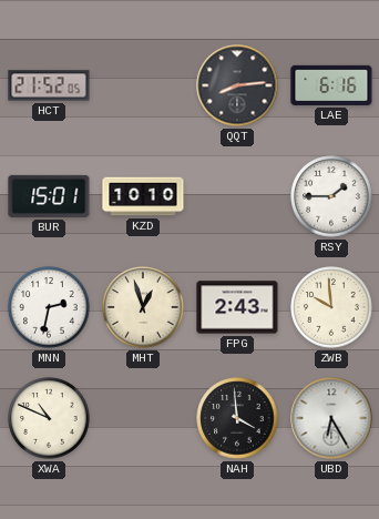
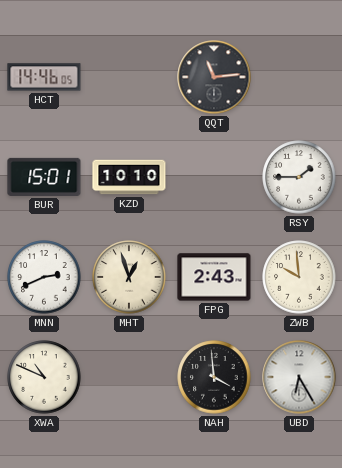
HCT: 21:52 -> 14:46 (44, 77)
QQT: 8:14 -> 11:14 (214, 77)
LAE: 6:16 -> none (331, 85)
MNN: 2:32 -> 2:41 (44, 277)
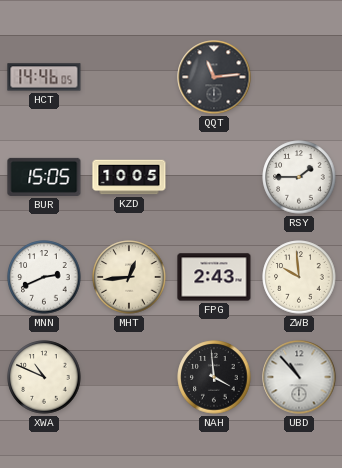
BUR: 15:01 -> 15:05 (44, 177)
KZD: 10:10 -> 10:05 (129, 177)
MHT: 12:57 -> 12:44 (129, 277)
UBD: 6:25 -> 10:53 (299, 377)
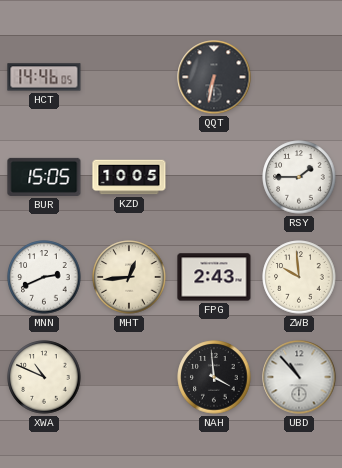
QQT: 11:14 -> 6:32 (214, 77)
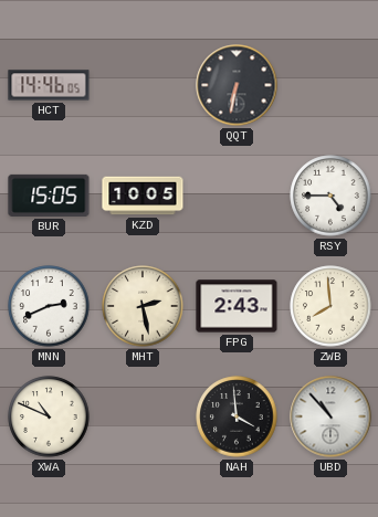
RSY: 1:45 -> 4:45 (330, 196)
MHT: 12:44 -> 2:28 (143, 306)
ZWB: 9:59 -> 7:59 (330, 306)
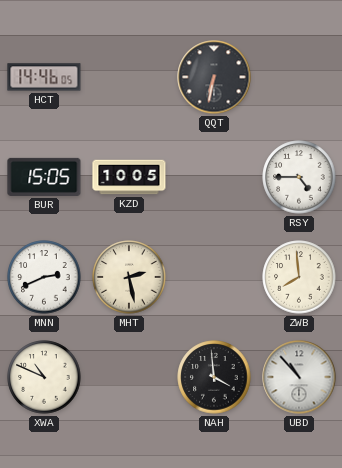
FPG: 2:43 -> none (237, 306)
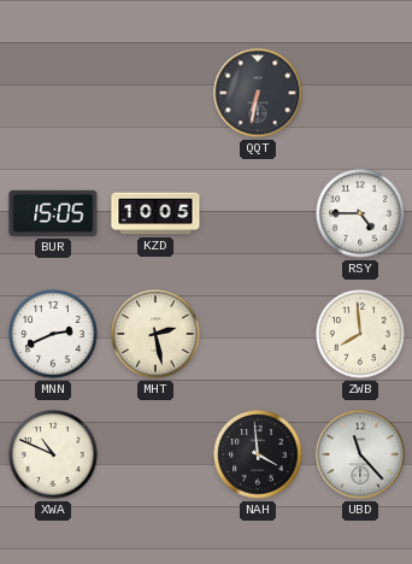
HCT: 14:46 -> none (44, 77)
UBD: 10:53 -> 11:23 (360, 454)
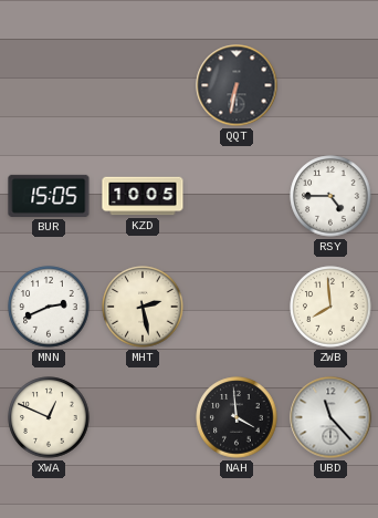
XWA: 10:49 -> 12:49 (49, 417)
